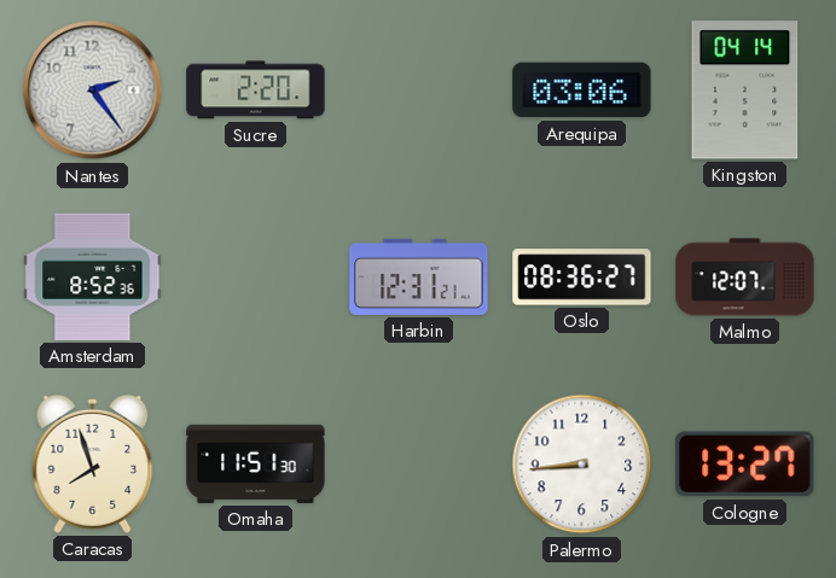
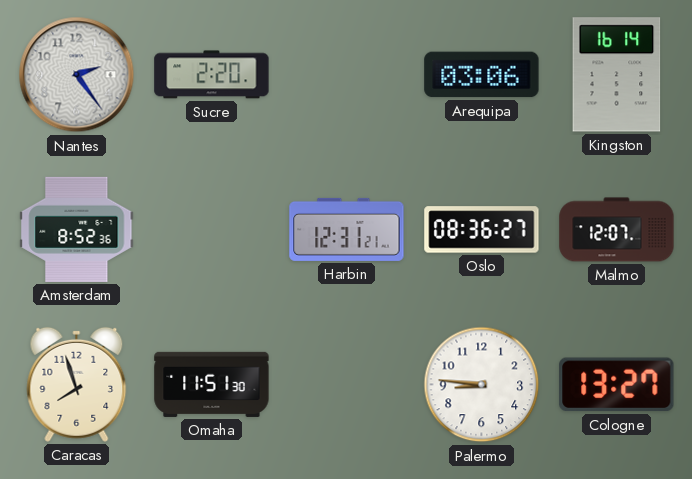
Kingston: 04:14 -> 16:14 (617, 75)
Palermo: 8:44 -> 8:46 (482, 385)
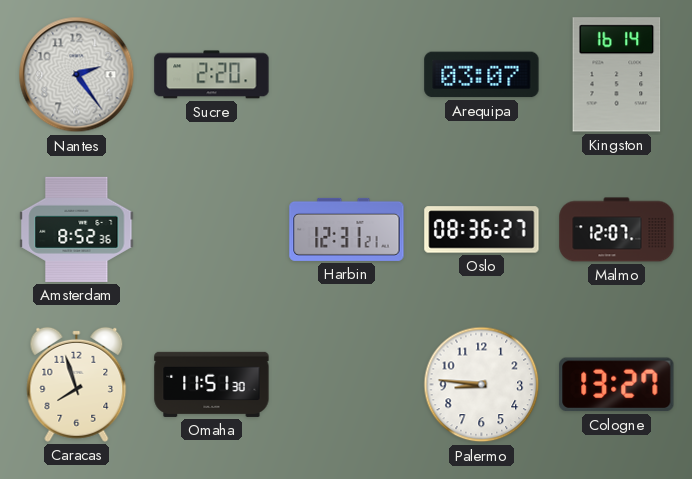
Arequipa: 03:06 -> 03:07 (482, 75)
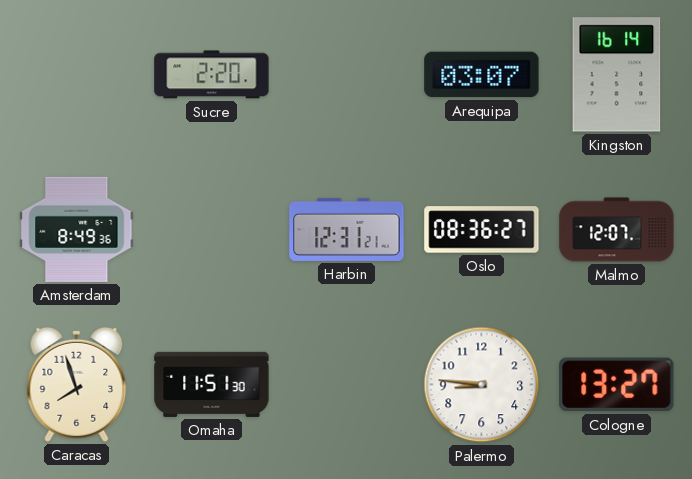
Nantes: 2:24 -> none (77, 75)
Amsterdam: 8:52 -> 8:49 (77, 229)
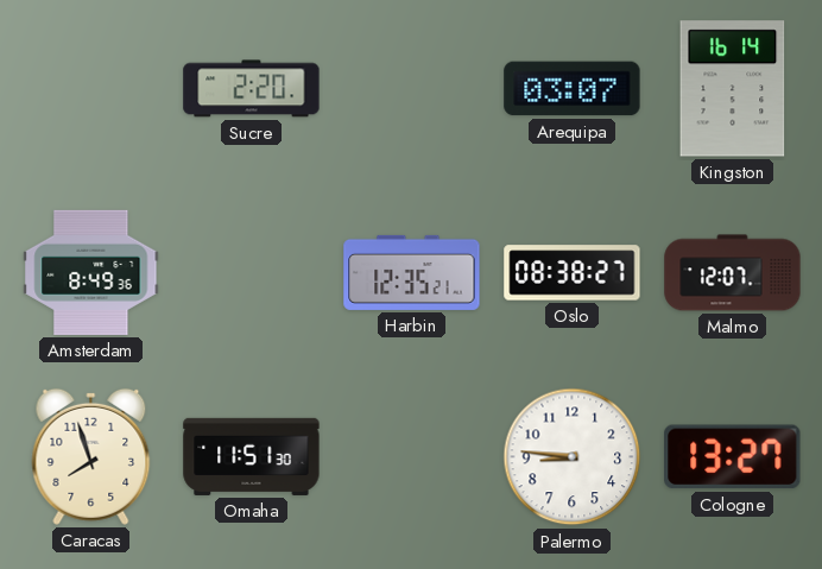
Harbin: 12:31 -> 12:35 (412, 272)
Oslo: 08:36 -> 08:38 (573, 273)
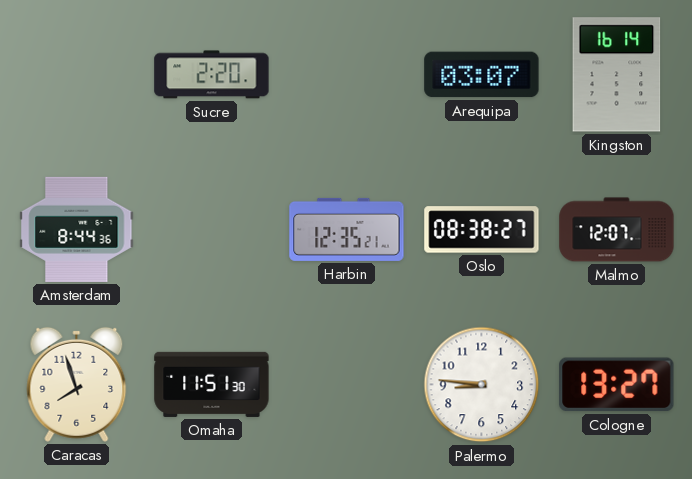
Amsterdam: 8:49 -> 8:44 (77, 229)
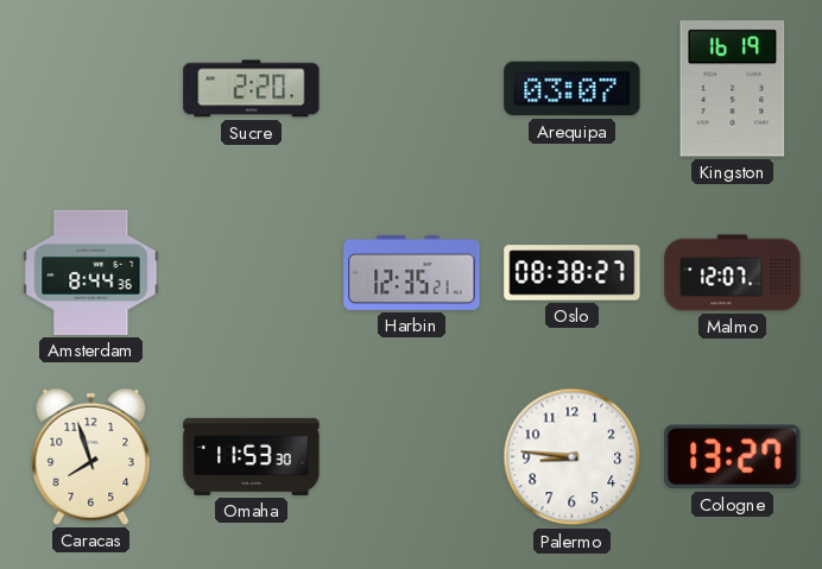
Kingston: 16:14 -> 16:19 (733, 89)
Omaha: 11:51 -> 11:53 (252, 456)
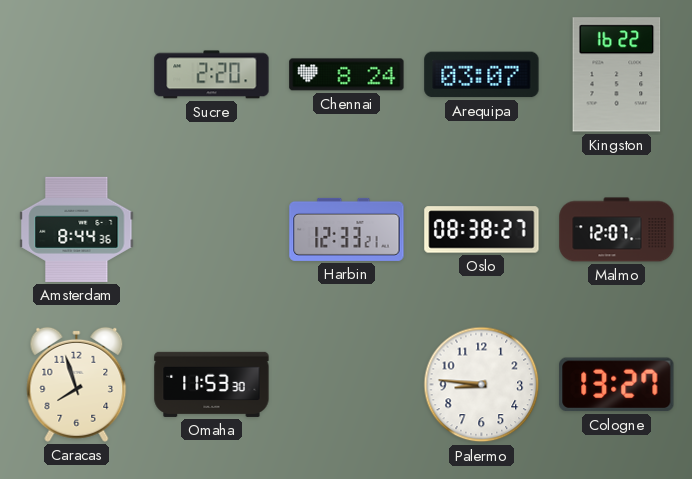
Chennai: none -> 8:24 (347, 75)
Kingston: 16:19 -> 16:22 (617, 75)
Harbin: 12:35 -> 12:33 (347, 229)
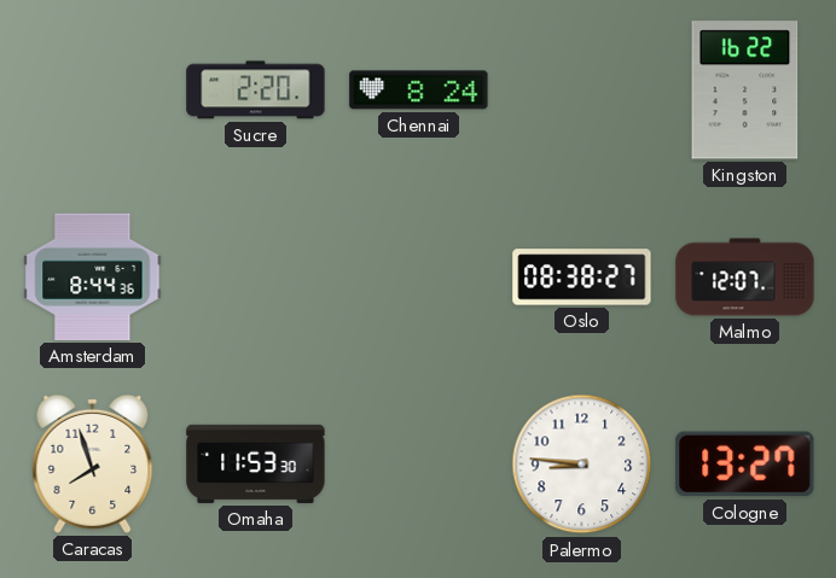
Arequipa: 03:07 -> none (482, 75)
Harbin: 12:33 -> none (347, 229)
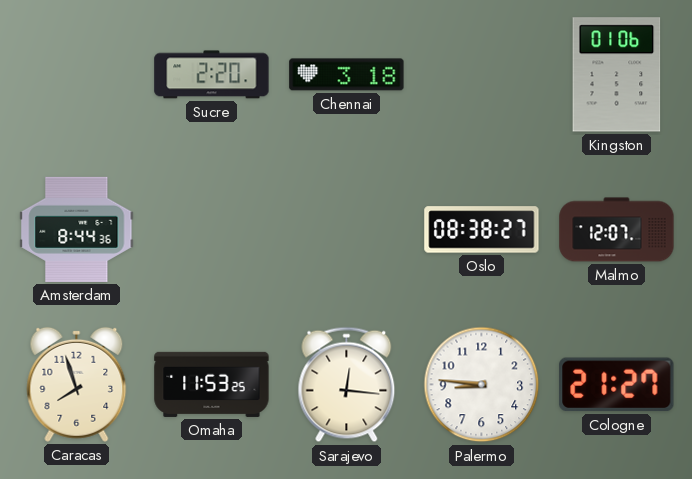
Chennai: 8:24 -> 3:18 (347, 75)
Kingston: 16:22 -> 01:06 (617, 75)
Omaha: 11:53:30 -> 11:53:25 (212, 384)
Sarajevo: none -> 12:16 (347, 385)
Cologne: 13:27 -> 21:27 (617, 385)
